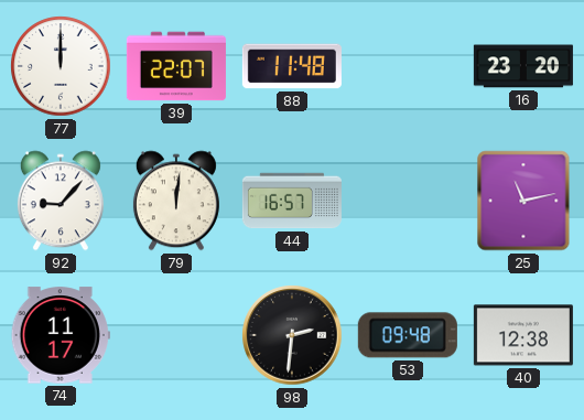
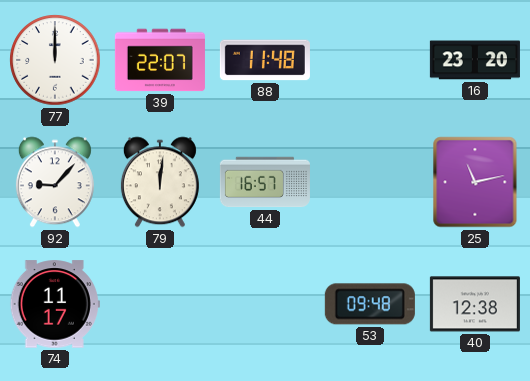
98: 2:31 -> none (292, 335)
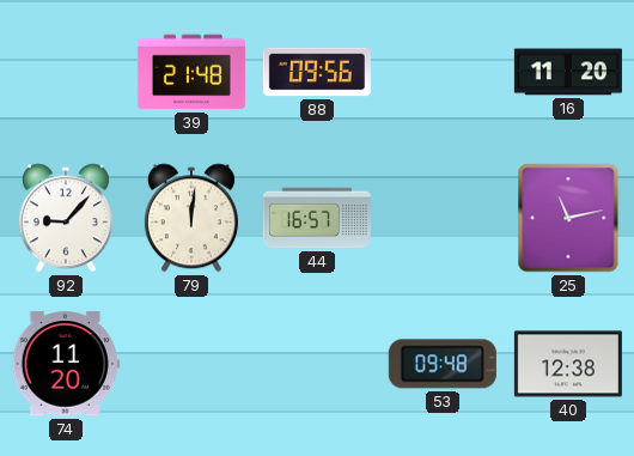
77: 12:00 -> none (55, 60)
39: 22:07 -> 21:48 (191, 72)
88: 11:48 -> 09:56 (317, 72)
16: 23:20 -> 11:20 (568, 72)
74: 11:17 -> 11:20 (66, 364)
